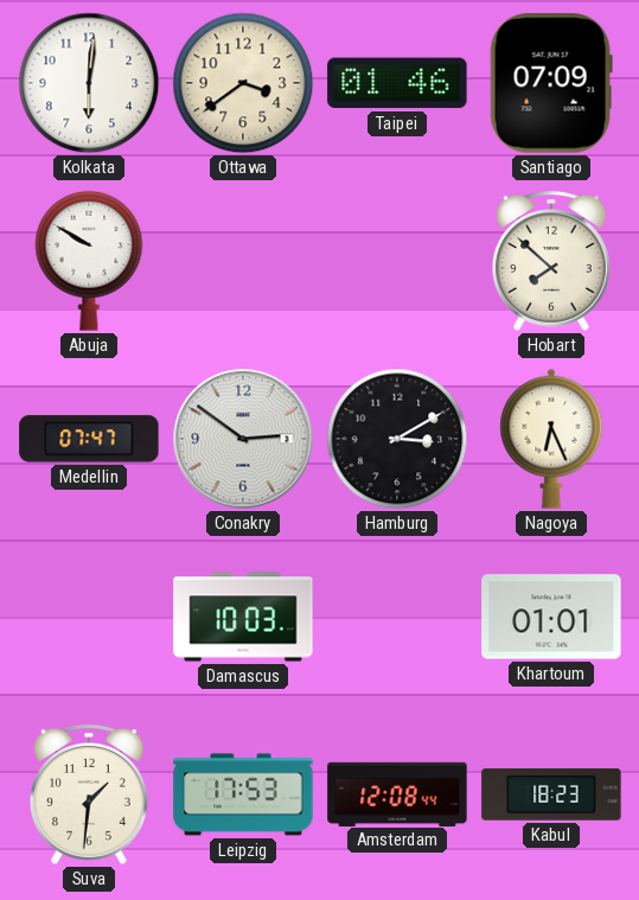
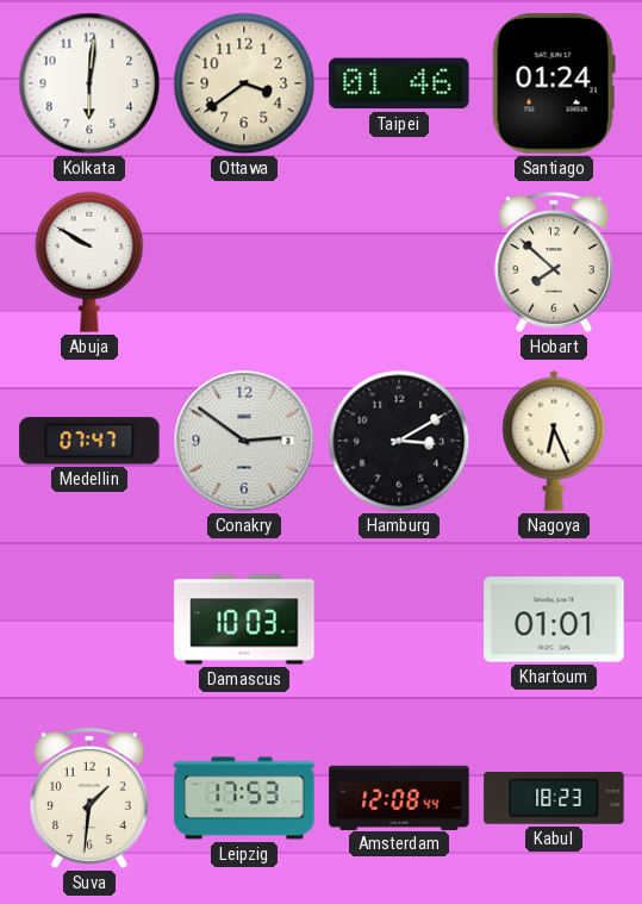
Santiago: 07:09 -> 01:24 (554, 83)
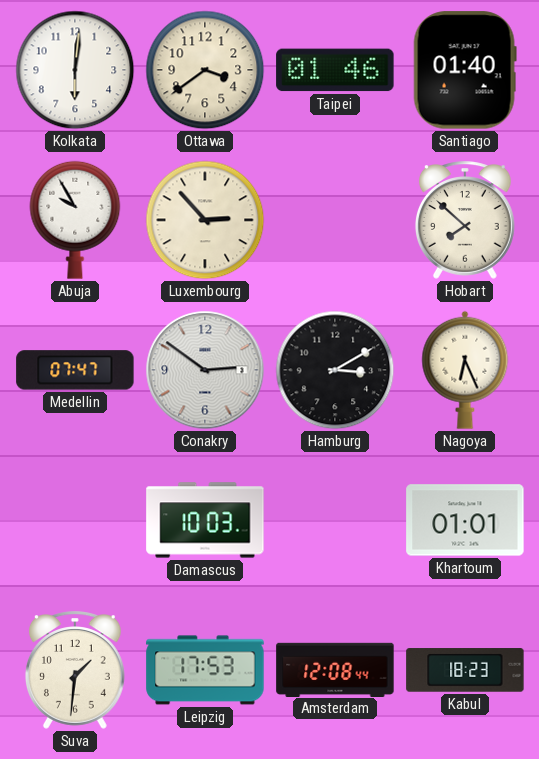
Santiago: 01:24 -> 01:40 (465, 70)
Abuja: 9:50 -> 9:55 (75, 220)
Luxembourg: none -> 2:53 (205, 220)
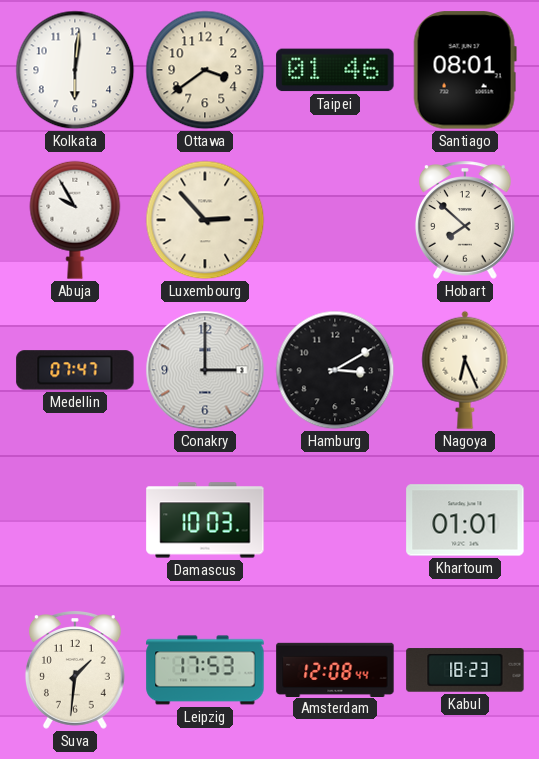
Santiago: 01:40 -> 08:01 (465, 70)
Conakry: 2:51 -> 3:00 (205, 370)
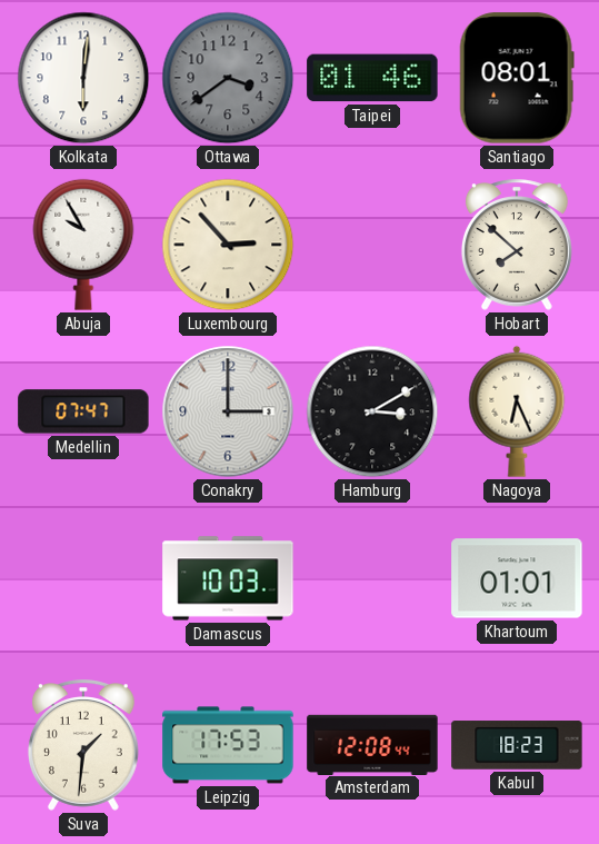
Ottawa dial: cream -> grey (228, 78)
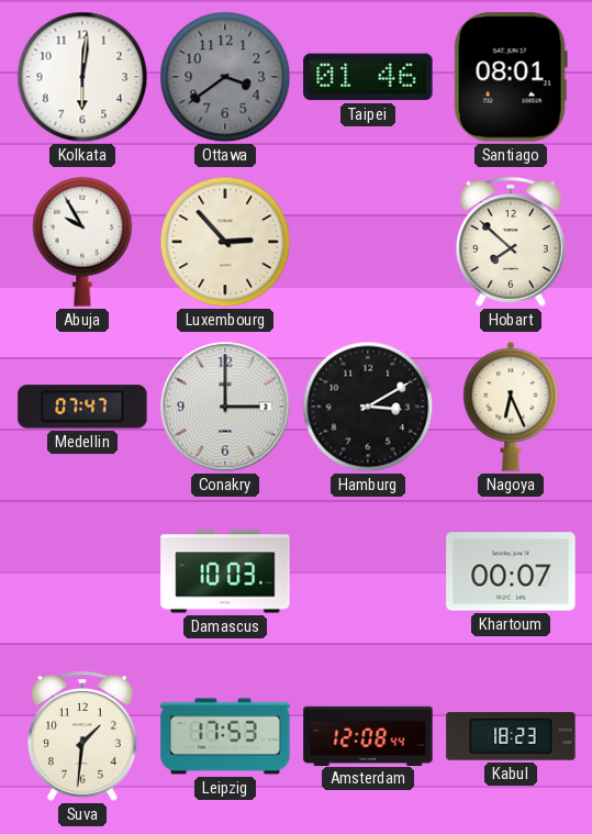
Khartoum: 01:01 -> 00:07 (511, 571)
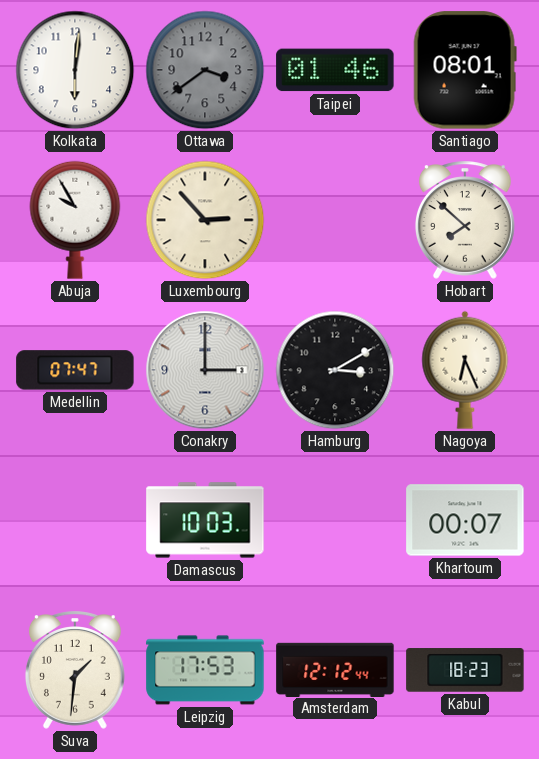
Amsterdam: 12:08 -> 12:12 (335, 669)
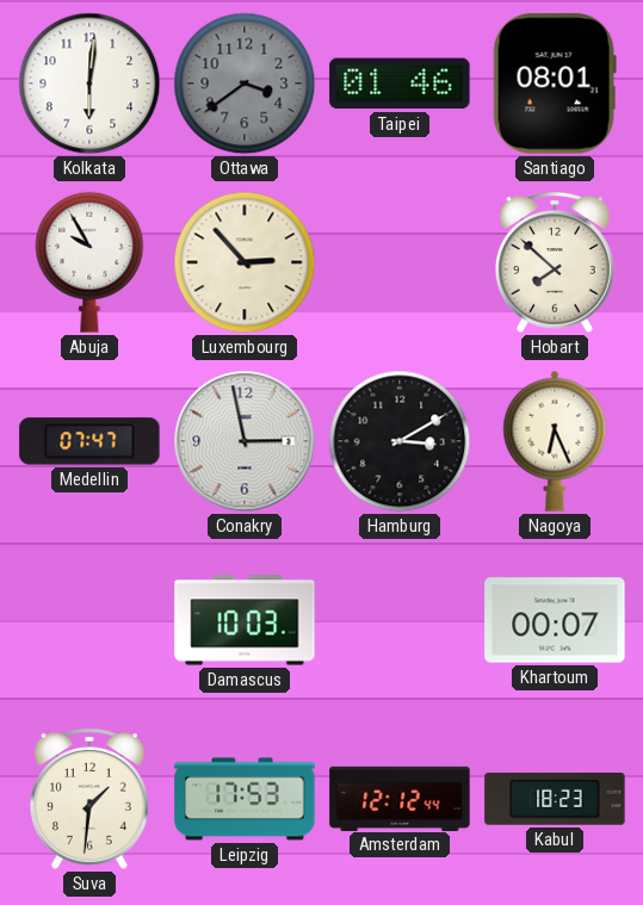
Conakry: 3:00 -> 2:58 (245, 441)
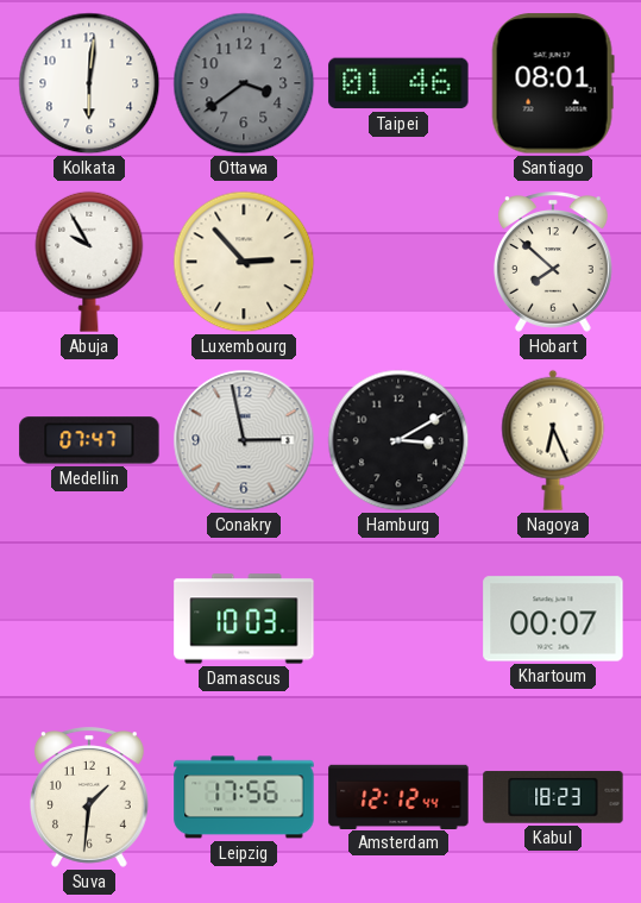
Leipzig: 17:53 -> 17:56 (244, 797)
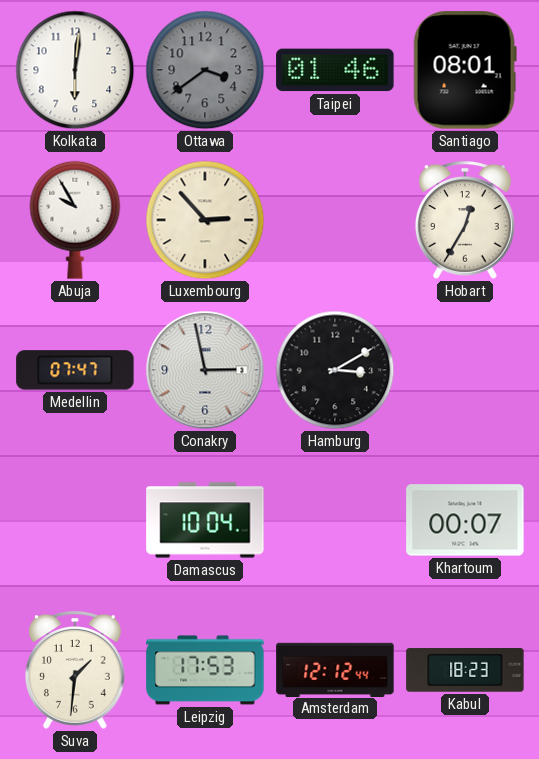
Hobart: 7:52 -> 12:35 (465, 220)
Nagoya: 6:26 -> none (553, 440)
Damascus: 10:03 -> 10:04 (205, 520)
Leipzig: 17:56 -> 17:53 (205, 670)
